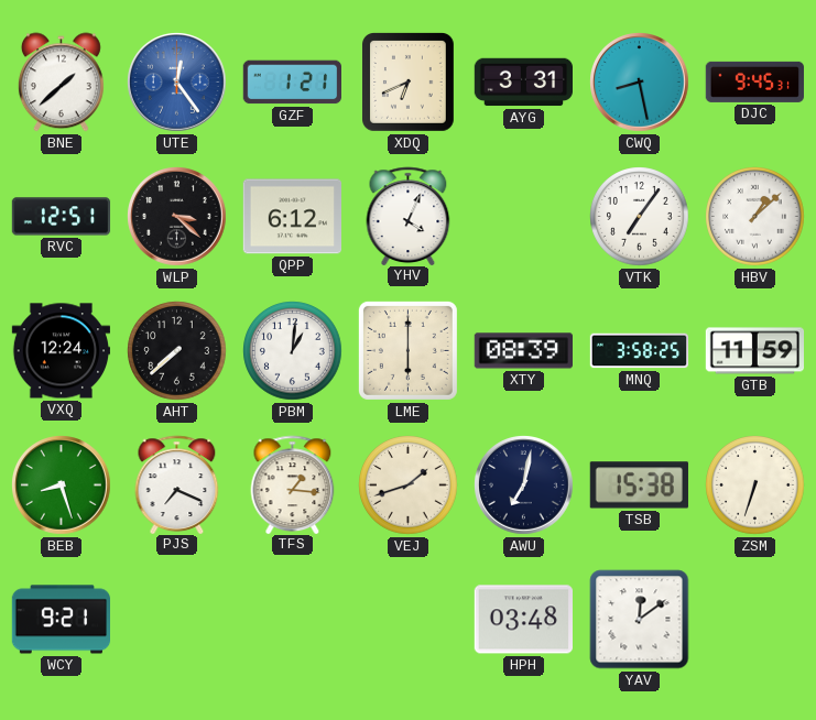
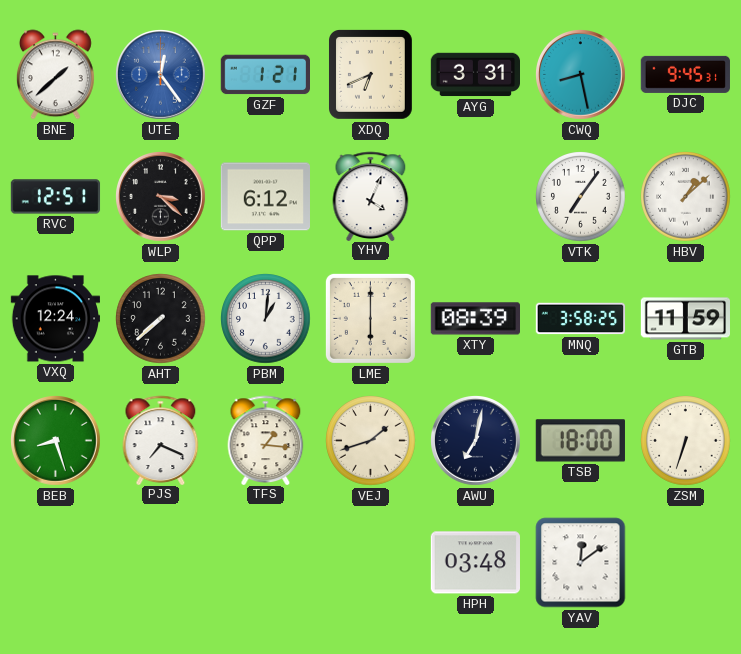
TSB: 15:38 -> 18:00 (580, 441)
WCY: 9:21 -> none (61, 620)
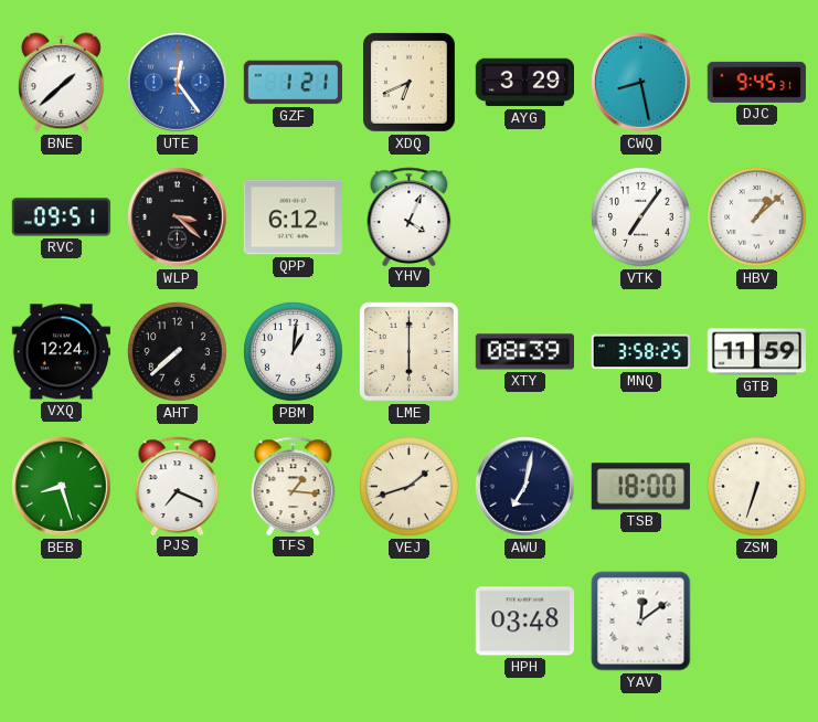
AYG: 3:31 -> 3:29 (524, 83)
RVC: 12:51 -> 09:51 (62, 217)
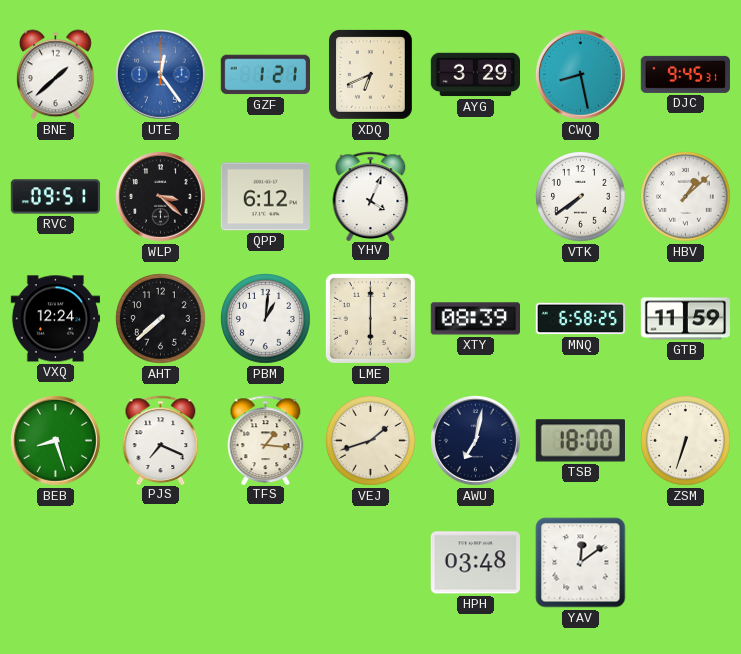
VTK: 7:06 -> 7:39 (581, 197)
MNQ: 3:58 -> 6:58 (581, 319)
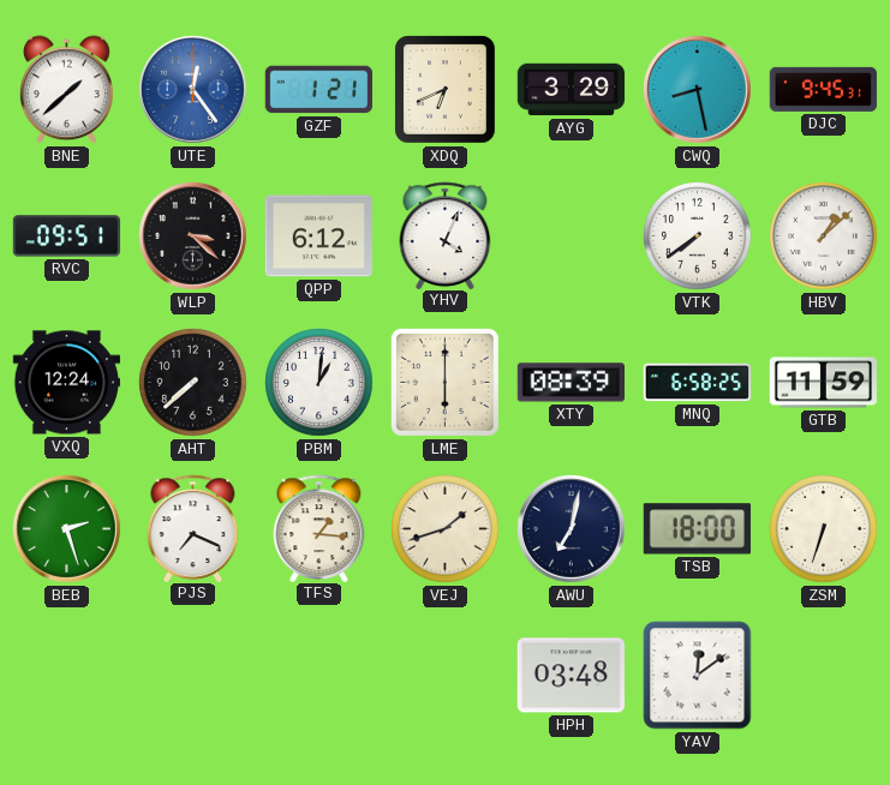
BEB: 8:27 -> 2:27 (67, 529)
